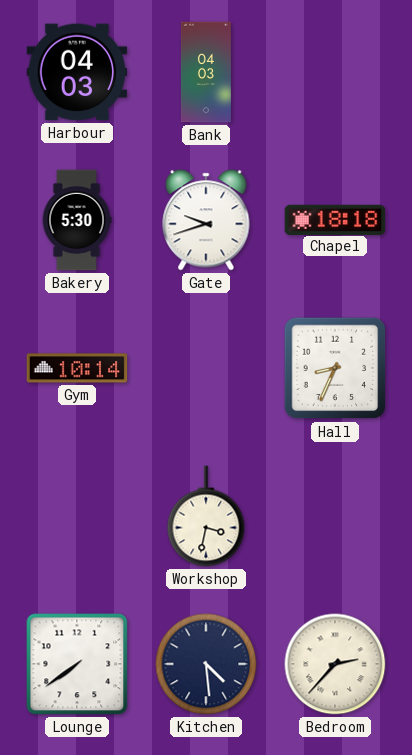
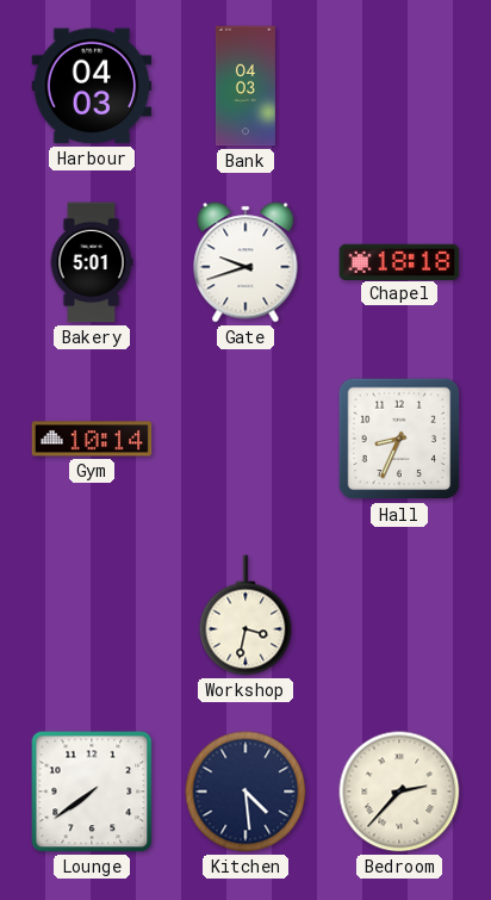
Bakery: 5:30 -> 5:01 (92, 262)
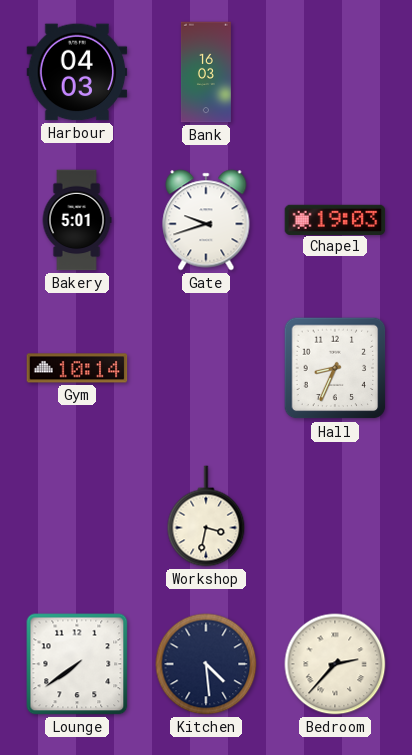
Bank: 04:03 -> 16:03 (206, 72)
Chapel: 18:18 -> 19:03 (335, 219)
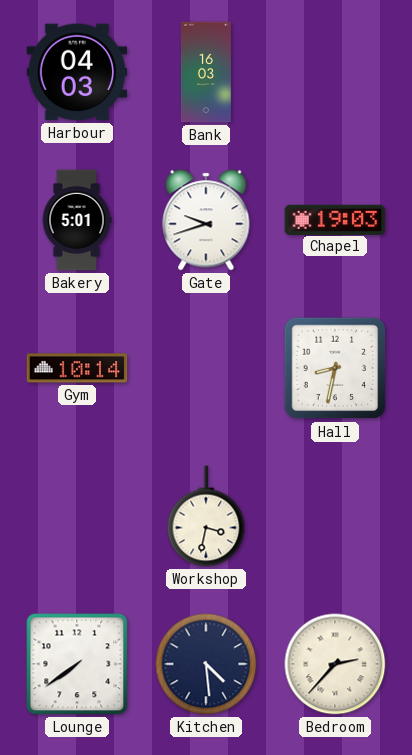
Hall: 8:34 -> 8:32 (335, 368)
